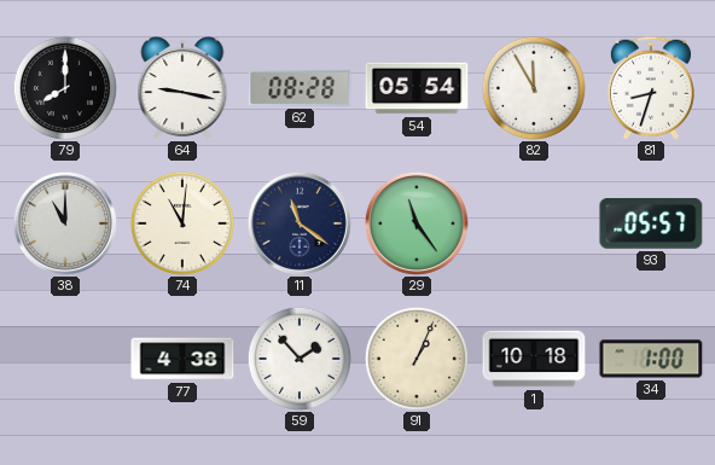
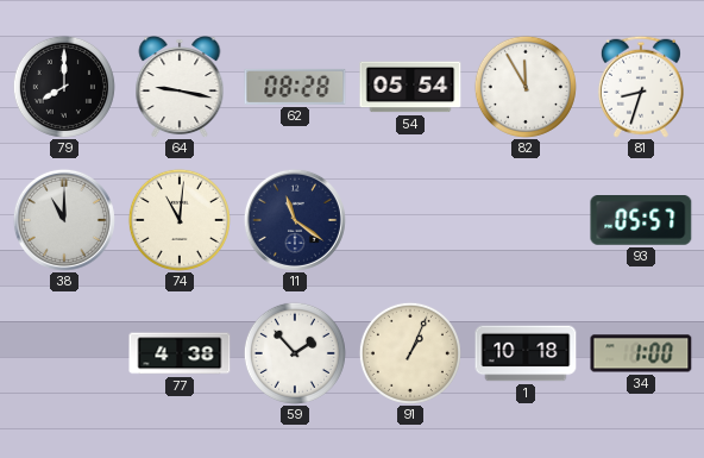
29: 11:24 -> none (417, 223)
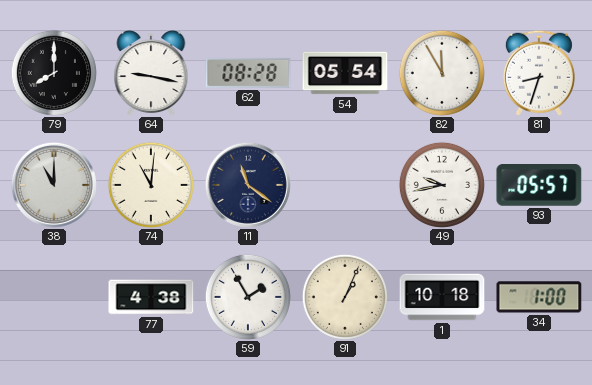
49: none -> 9:43 (442, 185)
59: 1:53 -> 1:55 (248, 297)
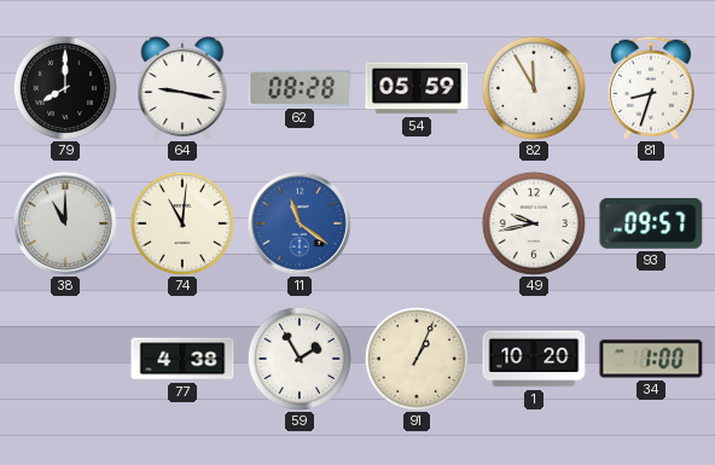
54: 05:54 -> 05:59 (417, 88)
11 dial: navy -> blue (300, 223)
93: 05:57 -> 09:57 (651, 225)
1: 10:18 -> 10:20 (534, 359)
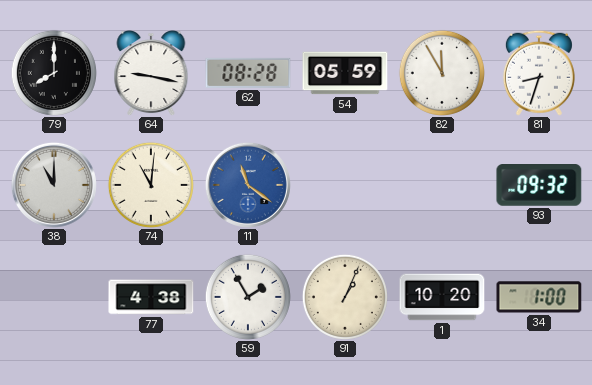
49: 9:43 -> none (534, 223)
93: 09:57 -> 09:32 (539, 186)
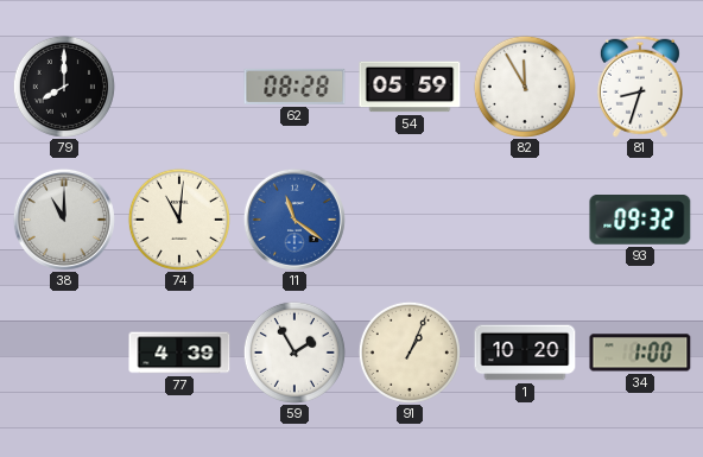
64: 9:17 -> none (151, 74)
77: 4:38 -> 4:39 (179, 353)
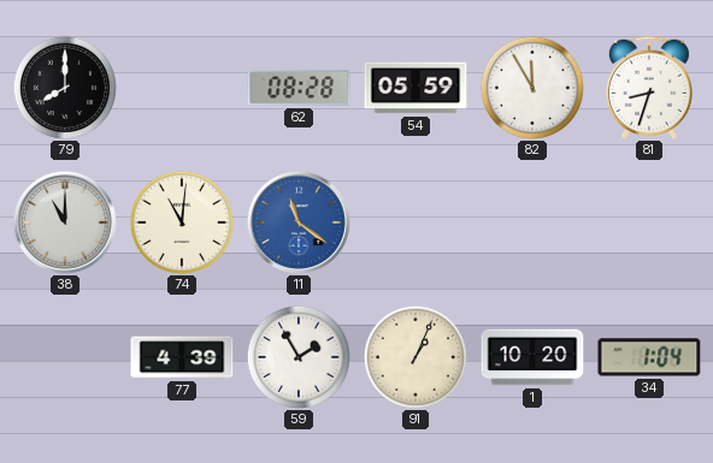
93: 09:32 -> none (640, 221)
34: 1:00 -> 1:04 (649, 357)
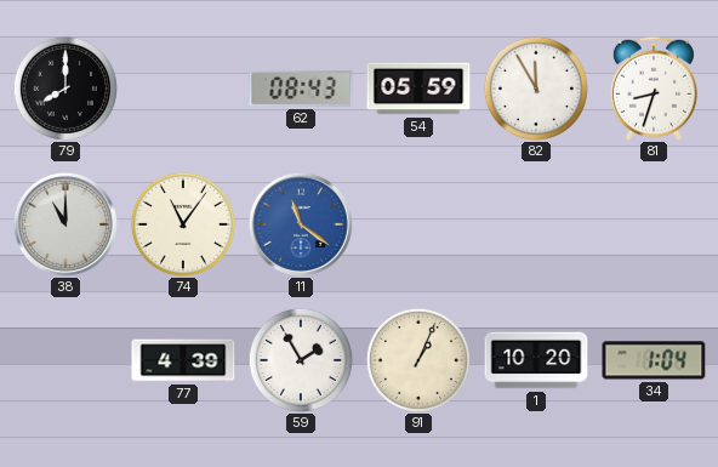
62: 08:28 -> 08:43 (301, 89)
74: 11:01 -> 11:06 (183, 224)
